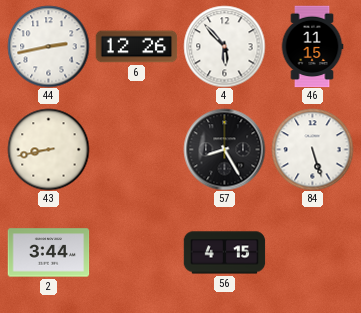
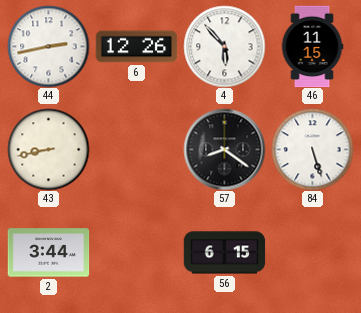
57: 8:25 -> 8:21 (224, 149)
56: 4:15 -> 6:15 (224, 253)
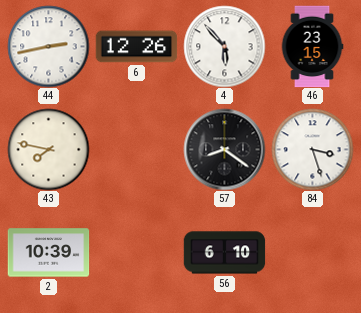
46: 11:15 -> 23:15 (312, 46)
43: 8:43 -> 7:47 (48, 149)
84: 5:27 -> 3:27 (312, 149)
2: 3:44 -> 10:39 (48, 253)
56: 6:15 -> 6:10 (224, 253)
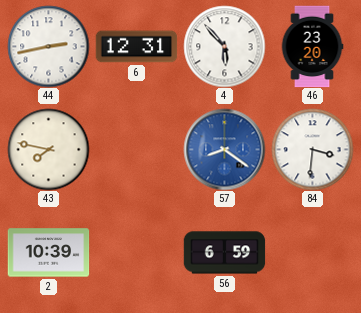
6: 12:26 -> 12:31 (136, 47)
46: 23:15 -> 23:20 (312, 46)
57 dial: black -> blue (224, 149)
84: 3:27 -> 3:31 (312, 149)
56: 6:10 -> 6:59 (224, 253)
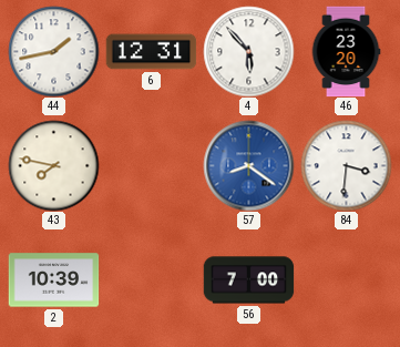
44: 2:43 -> 1:43 (53, 51)
56: 6:59 -> 7:00 (248, 280)
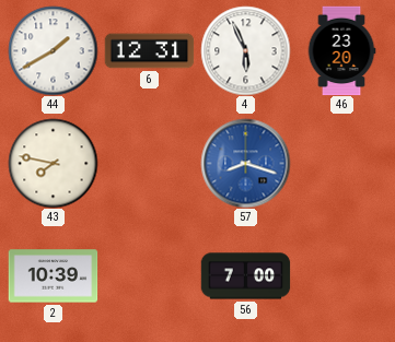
44: 1:43 -> 1:40 (53, 50)
4: 5:53 -> 5:56 (245, 50)
57: 8:21 -> 8:18 (245, 163)
84: 3:31 -> none (346, 165)
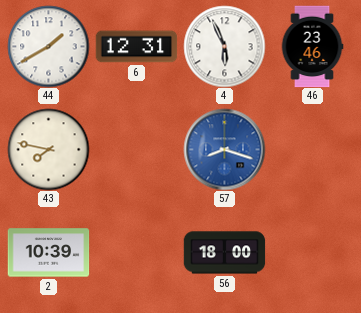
46: 23:20 -> 23:46 (312, 46)
56: 7:00 -> 18:00 (224, 253)
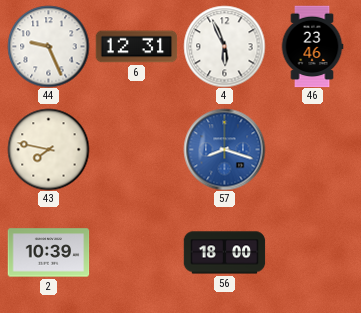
44: 1:40 -> 9:26 (48, 46)
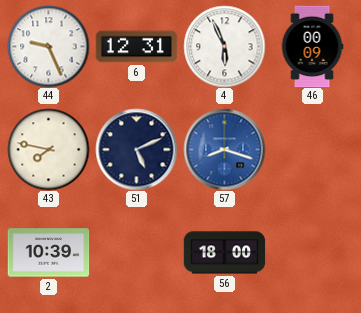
46: 23:46 -> 00:09 (312, 46)
51: none -> 5:11 (136, 149)
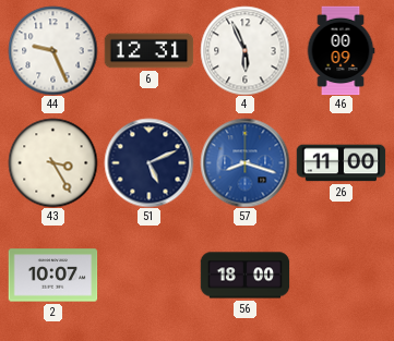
43: 7:47 -> 3:25 (52, 162)
26: none -> 11:00 (341, 163)
2: 10:39 -> 10:07 (52, 276)
